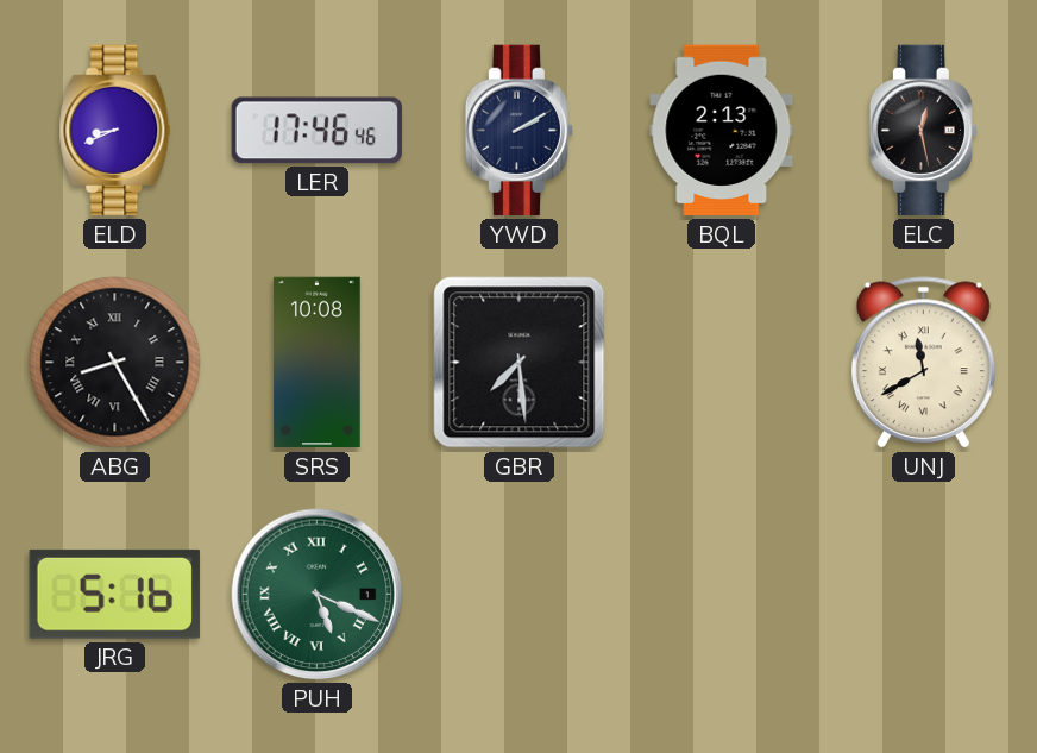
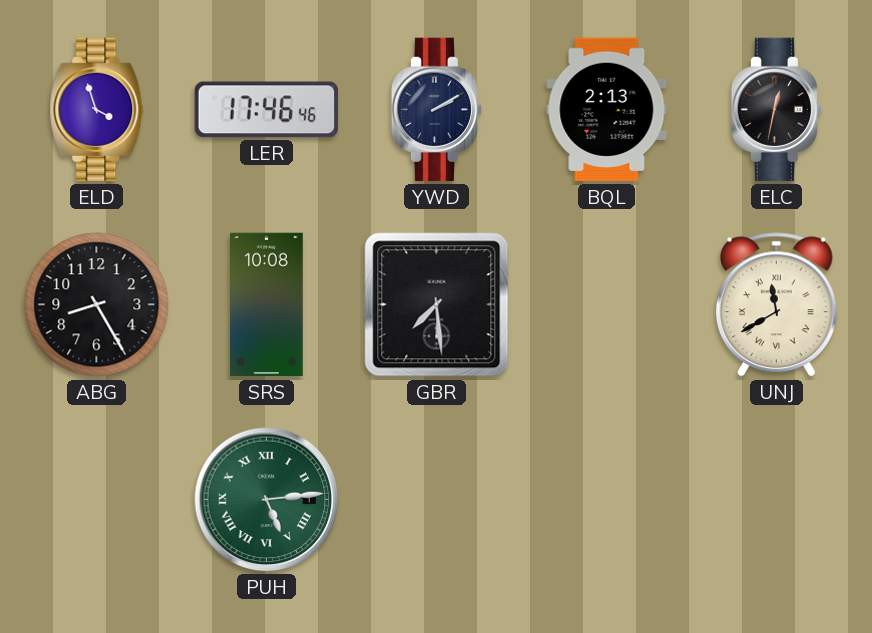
ELD: 8:41 -> 3:57 (97, 110)
ELC: 12:28 -> 12:32 (776, 110)
ABG numerals: Roman -> Arabic (97, 305)
JRG: 5:16 -> none (114, 594)
PUH: 5:19 -> 5:14 (267, 500)
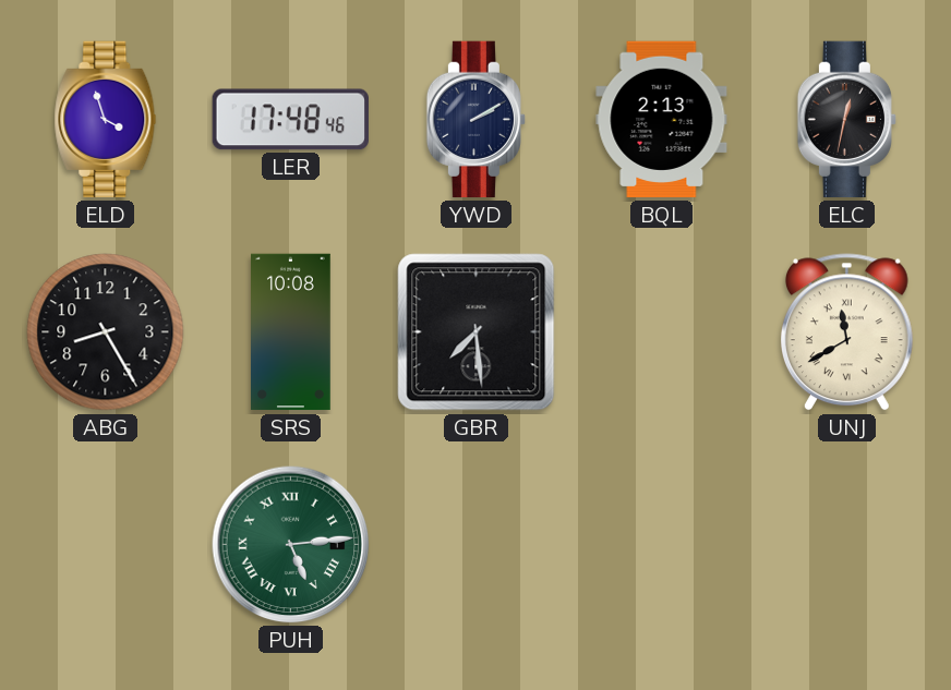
LER: 17:46 -> 17:48 (290, 120)
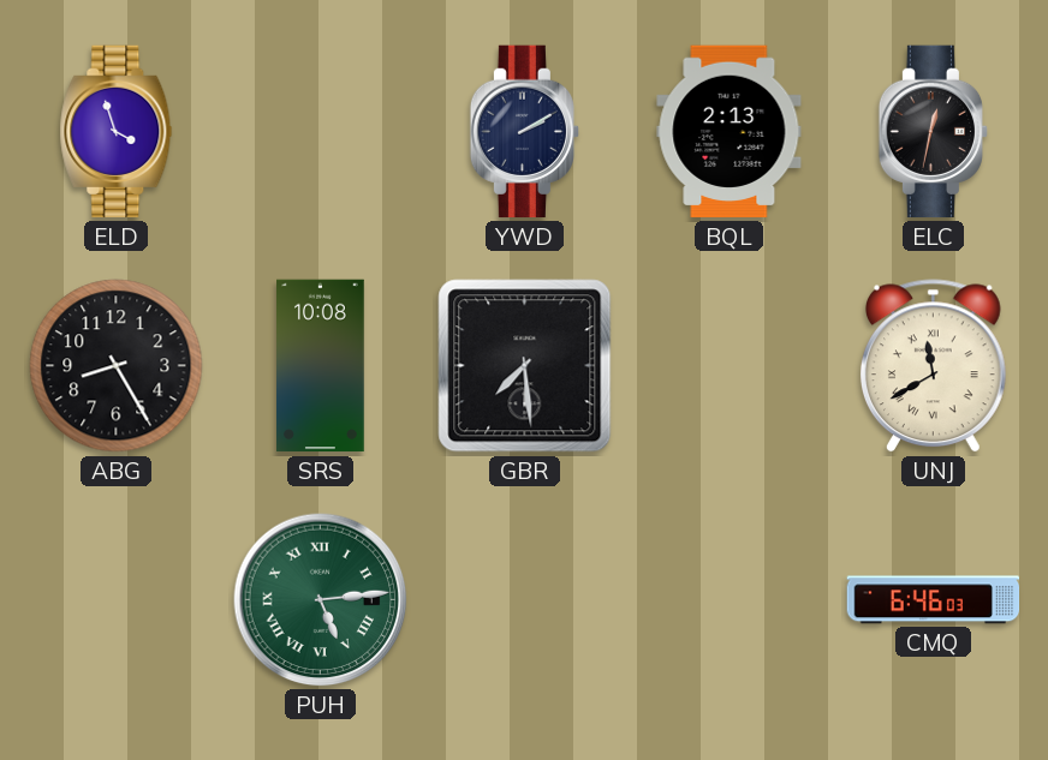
LER: 17:48 -> none (290, 120)
CMQ: none -> 6:46 (934, 600)
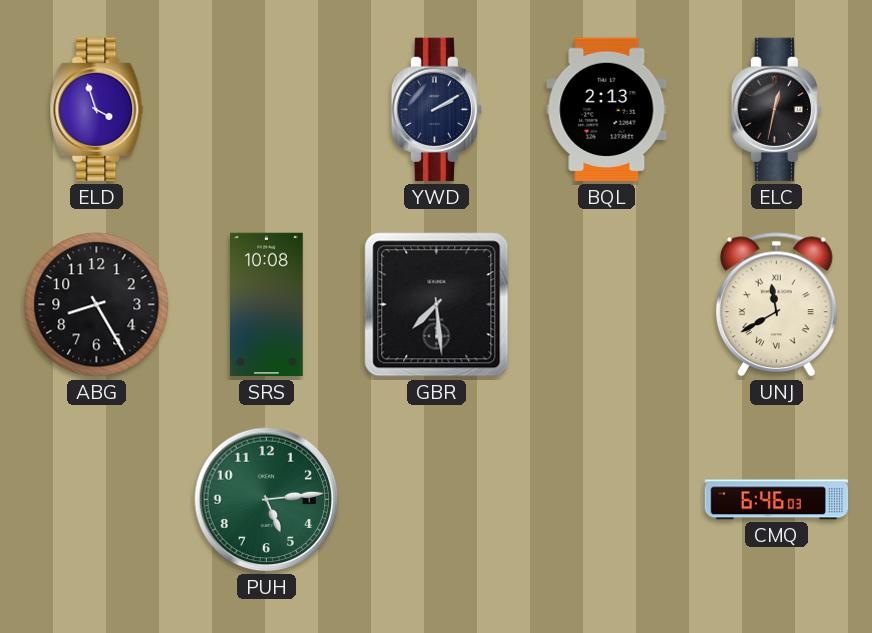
PUH numerals: Roman -> Arabic (267, 500)
